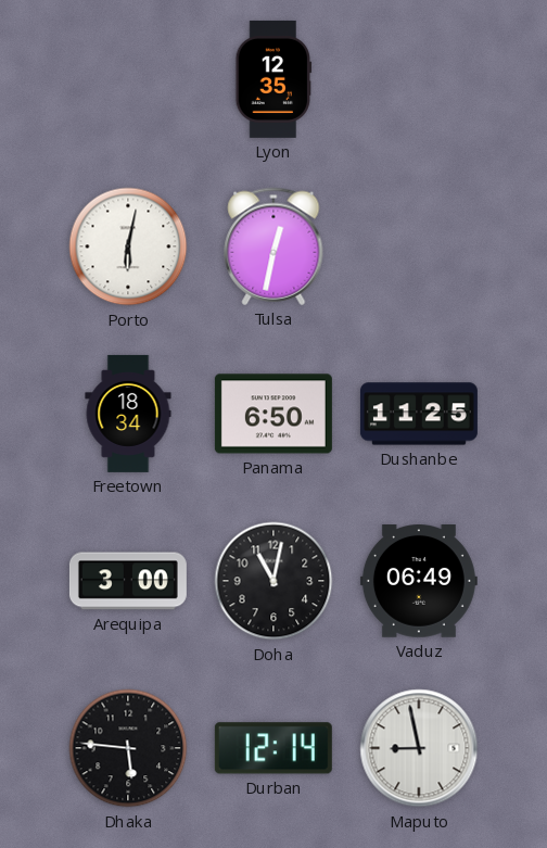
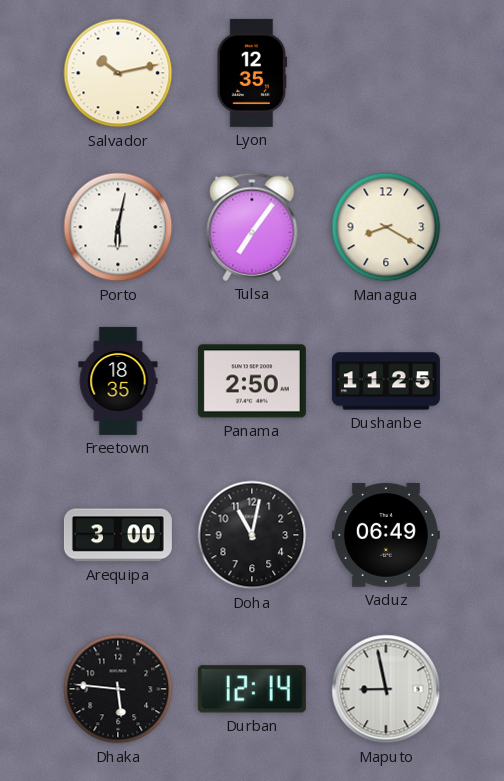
Salvador: none -> 10:13 (118, 73)
Tulsa: 12:32 -> 7:06 (252, 227)
Managua: none -> 8:20 (386, 227)
Freetown: 18:34 -> 18:35 (118, 381)
Panama: 6:50 -> 2:50 (252, 381)
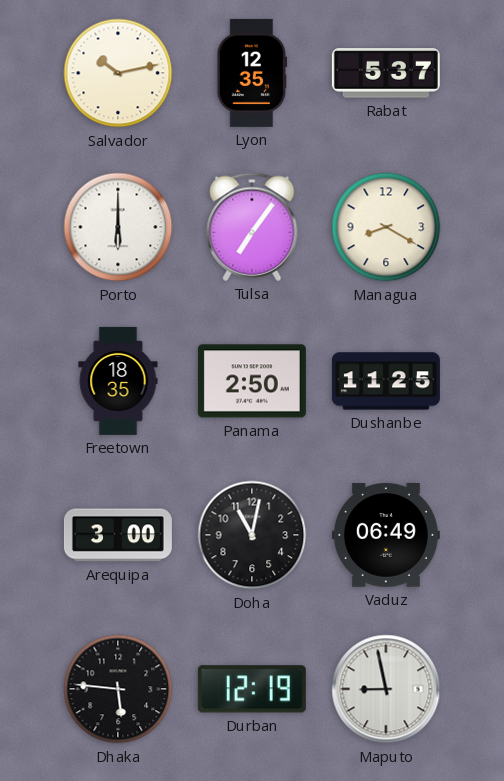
Rabat: none -> 5:37 (386, 73)
Porto: 6:02 -> 6:00 (118, 227)
Durban: 12:14 -> 12:19 (252, 689)
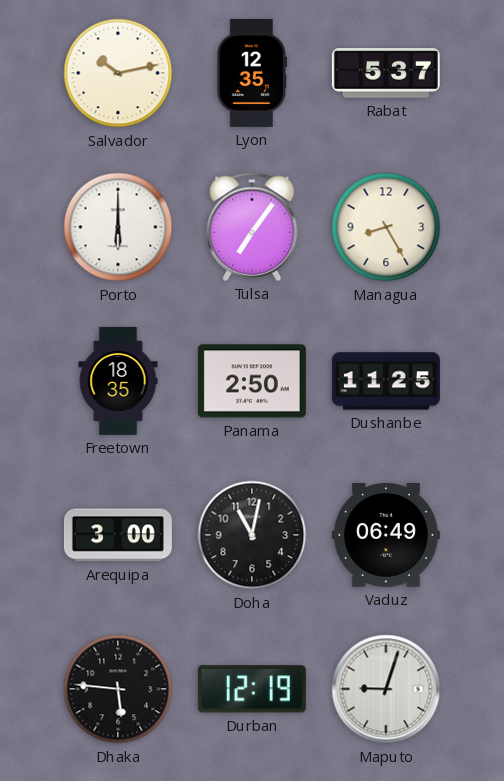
Managua: 8:20 -> 8:25 (386, 227)
Maputo: 8:58 -> 9:03 (386, 689)
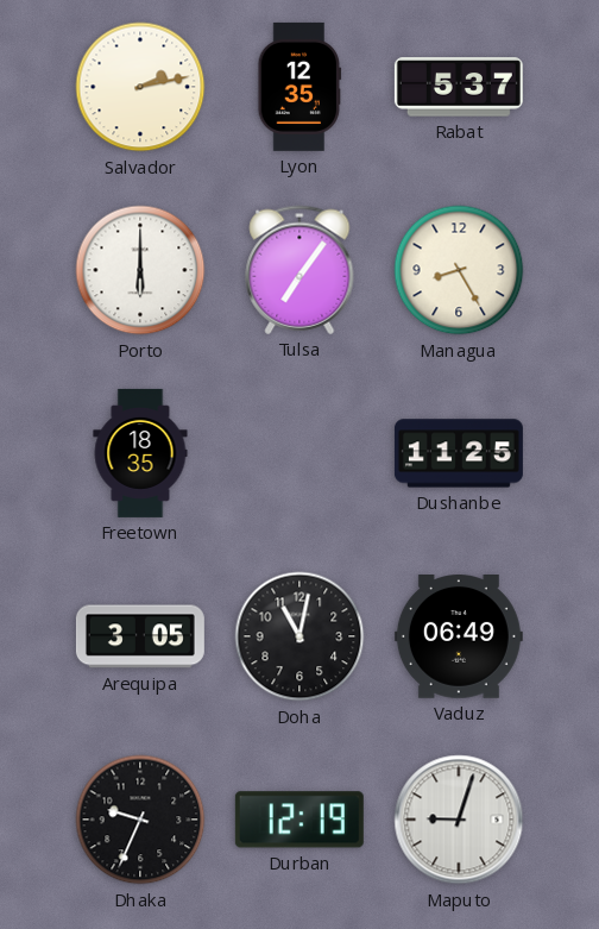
Salvador: 10:13 -> 2:13 (140, 87)
Panama: 2:50 -> none (252, 381)
Arequipa: 3:00 -> 3:05 (140, 636)
Dhaka: 5:46 -> 9:34 (140, 820)
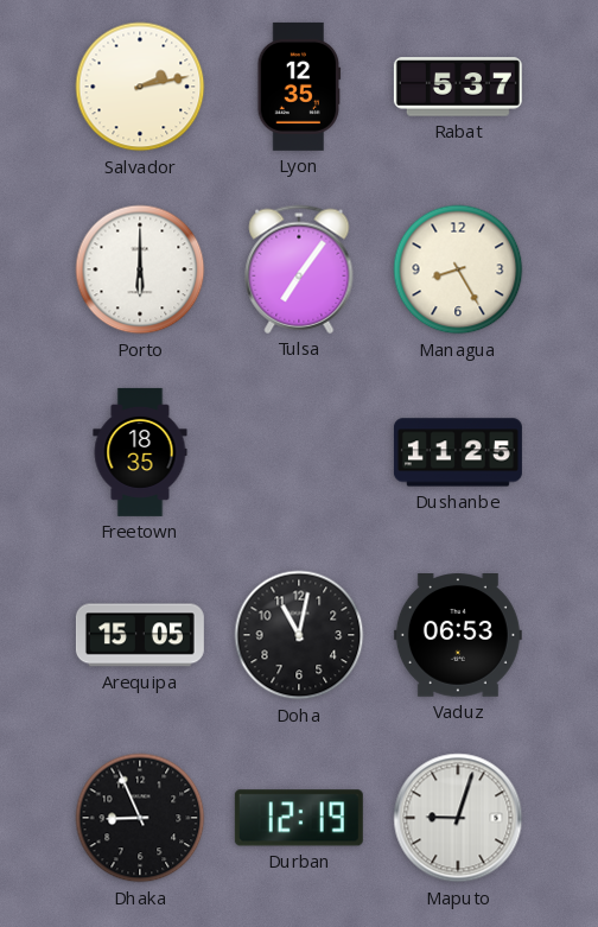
Arequipa: 3:05 -> 15:05 (140, 635)
Vaduz: 06:49 -> 06:53 (458, 636)
Dhaka: 9:34 -> 8:56 (140, 818)
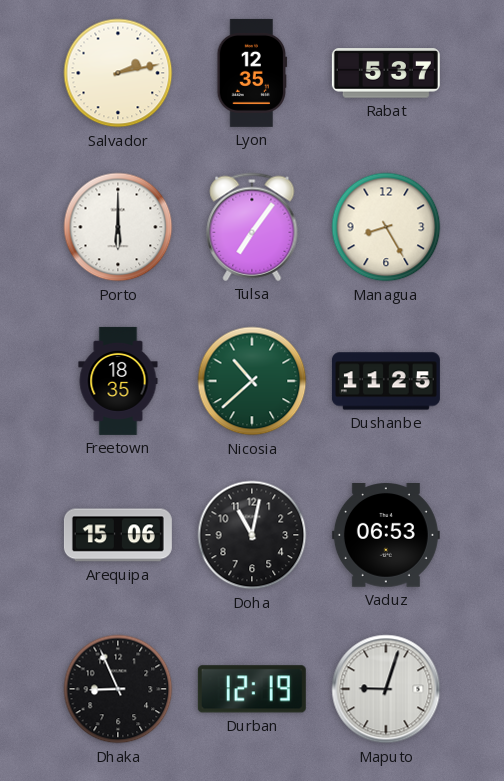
Nicosia: none -> 10:38 (252, 381)
Arequipa: 15:05 -> 15:06 (118, 535)
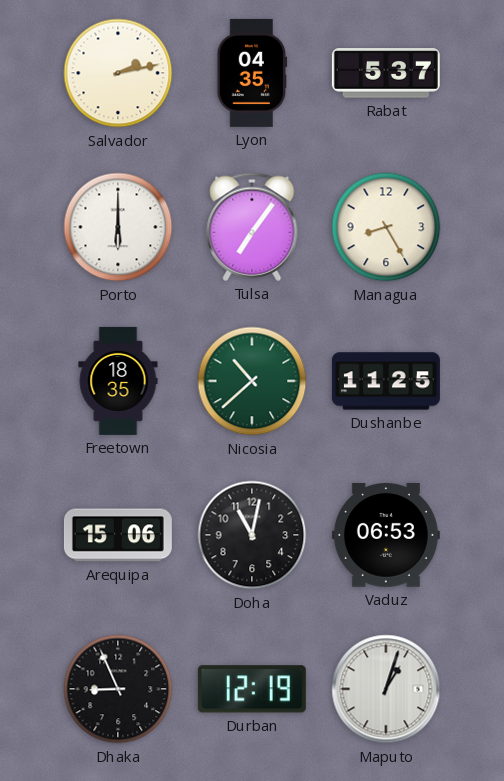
Lyon: 12:35 -> 04:35 (252, 73)
Maputo: 9:03 -> 1:03 (386, 689)
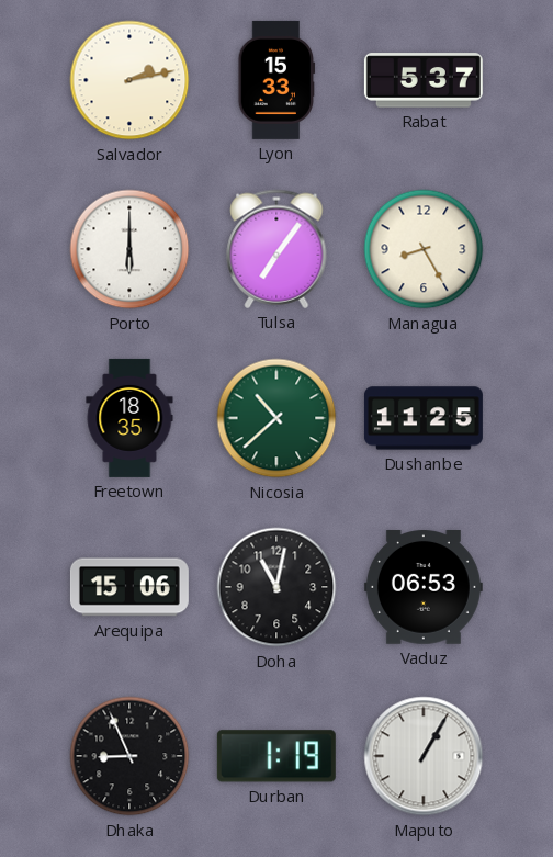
Lyon: 04:35 -> 15:33 (276, 80)
Durban: 12:19 -> 1:19 (276, 756)
Maputo: 1:03 -> 1:05 (424, 756)
